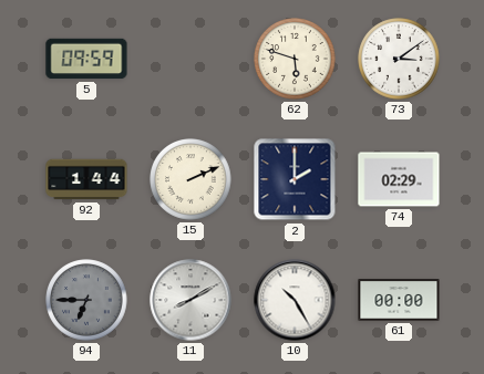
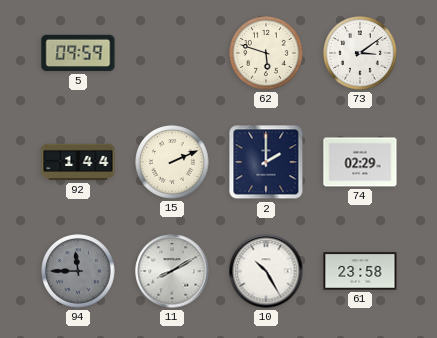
94: 6:45 -> 11:45 (78, 271)
61: 00:00 -> 23:58 (360, 271)
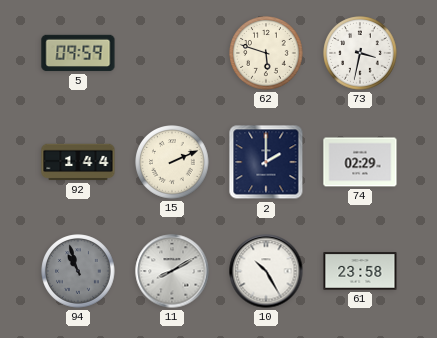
73: 3:09 -> 3:32 (360, 53)
94: 11:45 -> 10:57 (78, 271)
